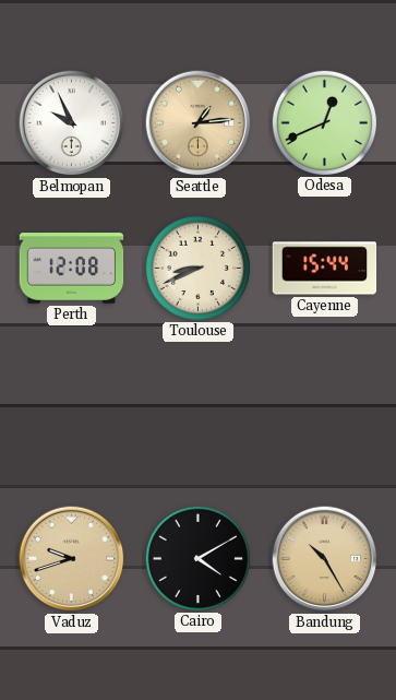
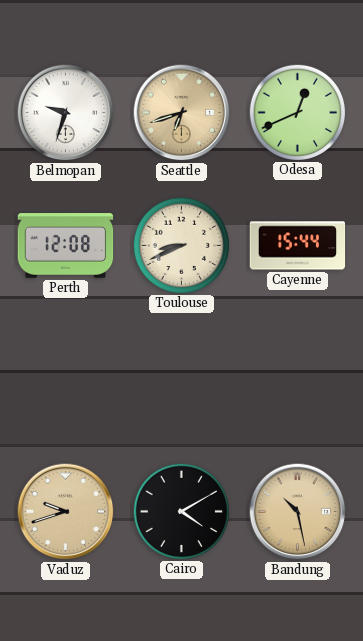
Belmopan: 9:56 -> 9:33 (66, 113)
Seattle: 1:14 -> 6:42 (182, 113)
Bandung: 10:25 -> 10:28 (298, 512)
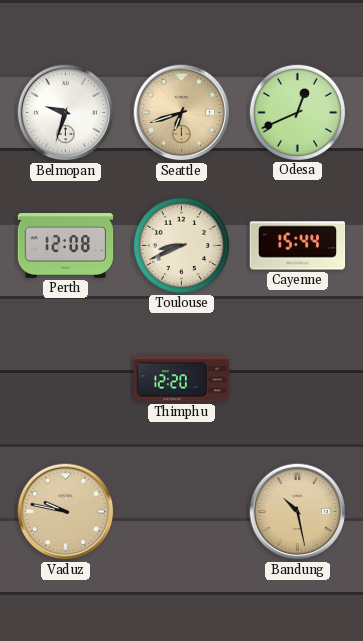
Thimphu: none -> 12:20 (182, 379)
Vaduz: 9:42 -> 9:47 (66, 512)
Cairo: 4:10 -> none (181, 511)
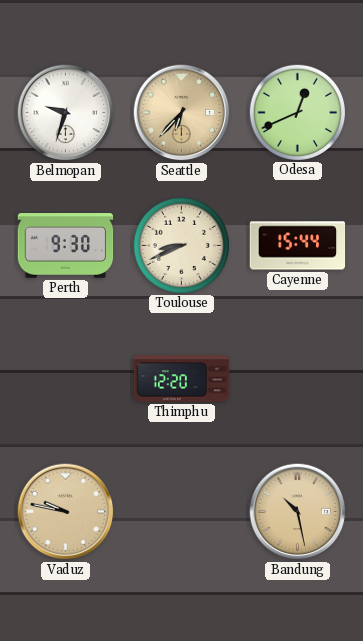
Seattle: 6:42 -> 6:37 (182, 113)
Perth: 12:08 -> 9:30 (66, 246)
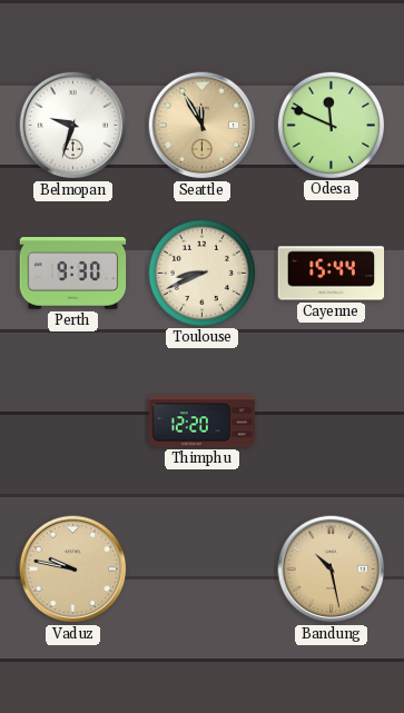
Seattle: 6:37 -> 11:55 (203, 126)
Odesa: 12:41 -> 11:49 (331, 125)
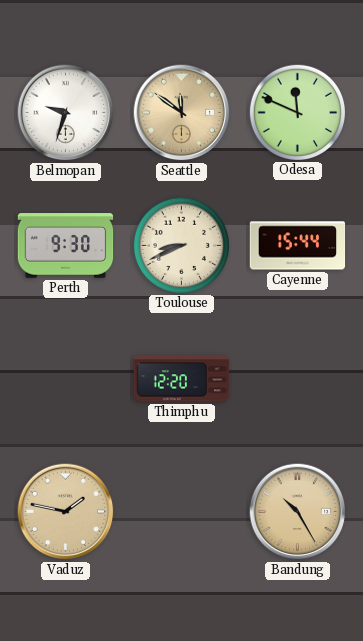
Seattle: 11:55 -> 11:51 (182, 113)
Vaduz: 9:47 -> 1:47 (66, 512)
Bandung: 10:28 -> 10:25 (298, 512)
